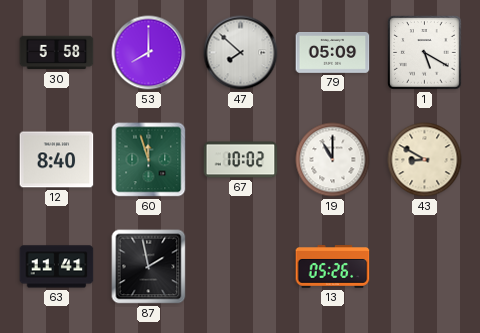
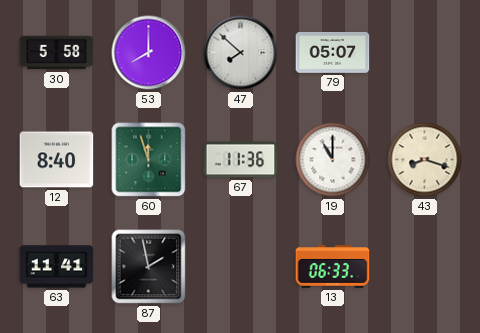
79: 05:09 -> 05:07 (333, 53)
1: 5:20 -> none (425, 53)
67: 10:02 -> 11:36 (241, 160)
43: 8:50 -> 8:18 (425, 160)
13: 05:26 -> 06:33 (333, 267)
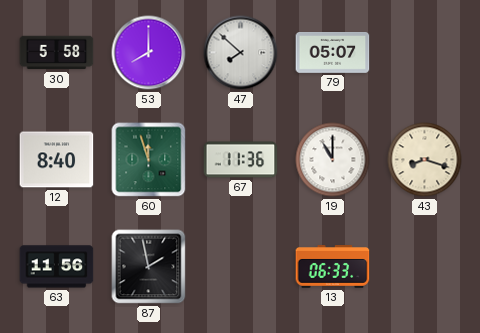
63: 11:41 -> 11:56 (57, 267)
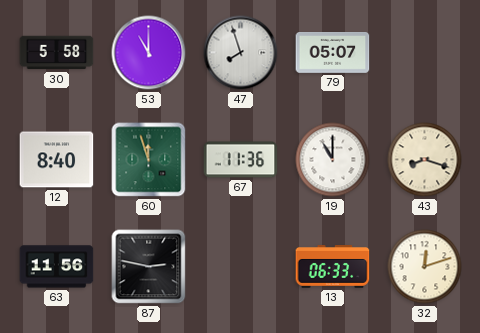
53: 8:00 -> 11:00 (149, 53)
47: 7:52 -> 7:57 (241, 53)
87: 1:58 -> 2:47 (149, 267)
32: none -> 12:12 (425, 267)
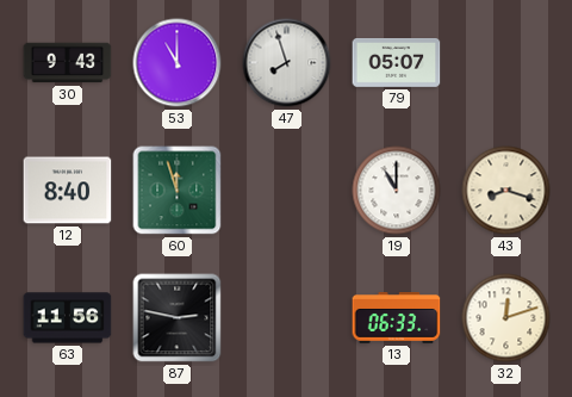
30: 5:58 -> 9:43 (68, 63)
67: 11:36 -> none (241, 160)
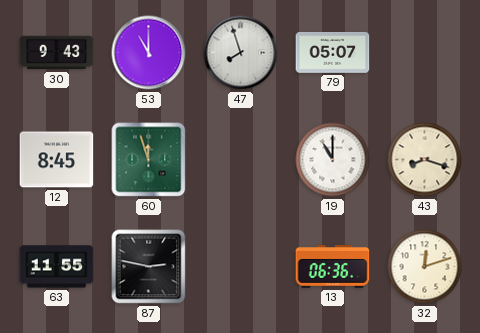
12: 8:40 -> 8:45 (57, 160)
63: 11:56 -> 11:55 (57, 267)
13: 06:33 -> 06:36 (333, 267)
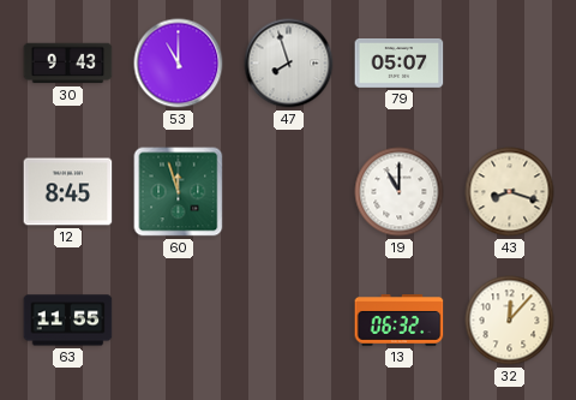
87: 2:47 -> none (149, 267)
13: 06:36 -> 06:32 (400, 321)
32: 12:12 -> 12:07 (510, 321)
